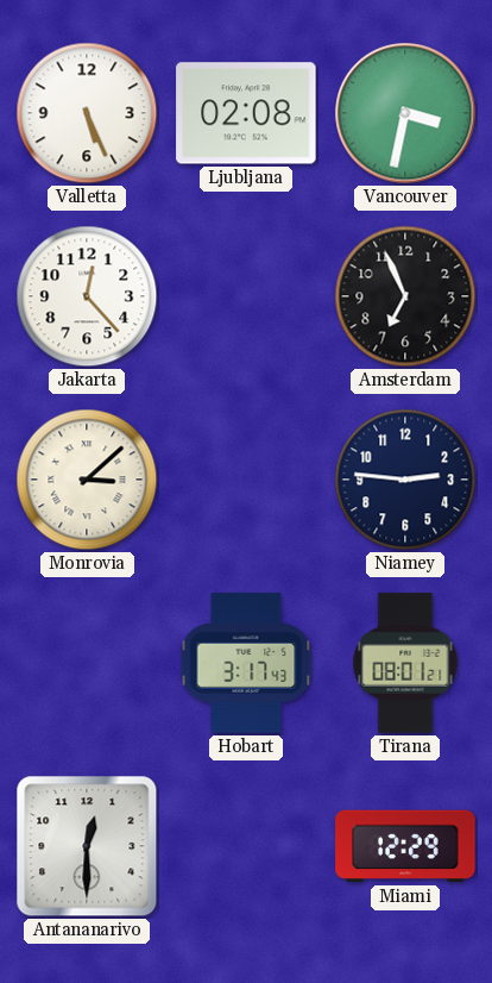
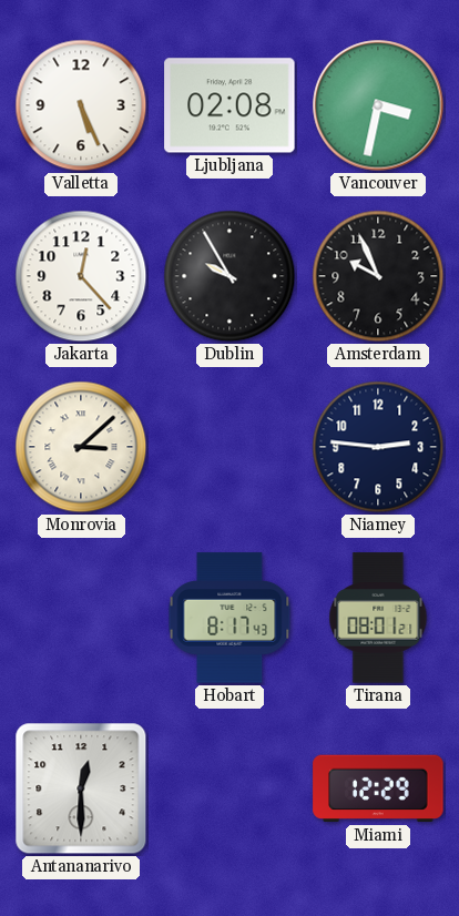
Dublin: none -> 9:55 (229, 276)
Amsterdam: 6:56 -> 9:56 (378, 276)
Hobart: 3:17 -> 8:17 (229, 618)
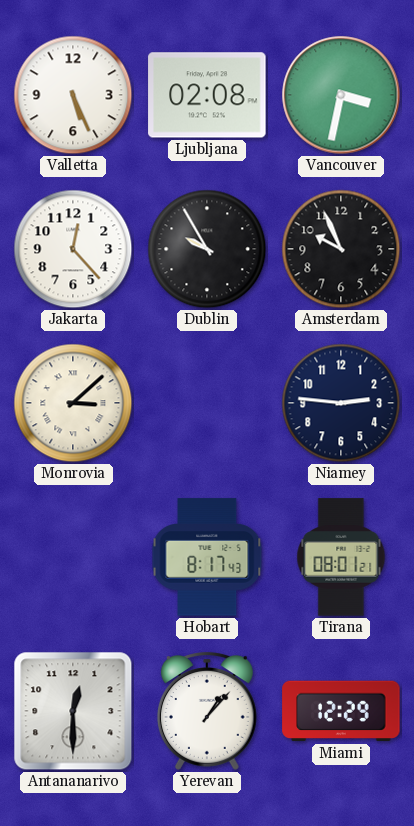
Yerevan: none -> 1:07 (207, 711)
